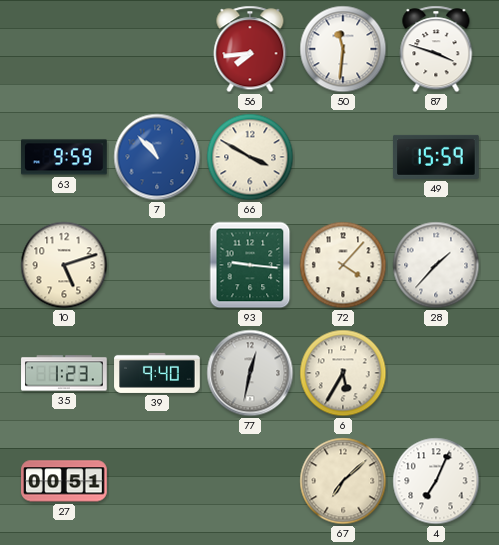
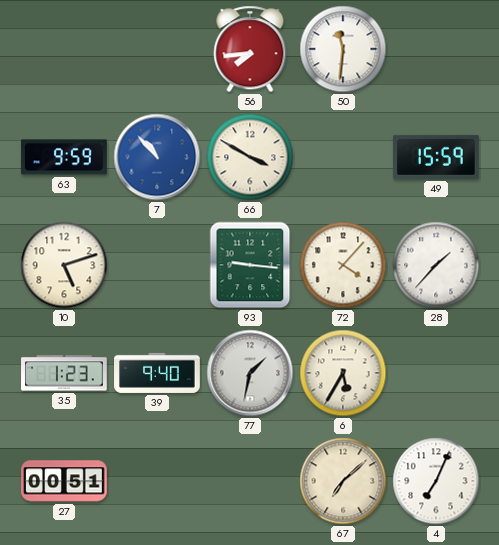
87: 3:48 -> none (436, 49)
77: 12:32 -> 1:32 (250, 373)
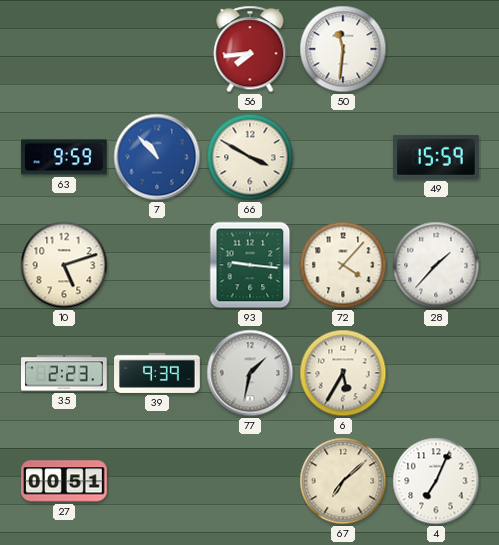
35: 1:23 -> 2:23 (64, 373)
39: 9:40 -> 9:39 (157, 373)
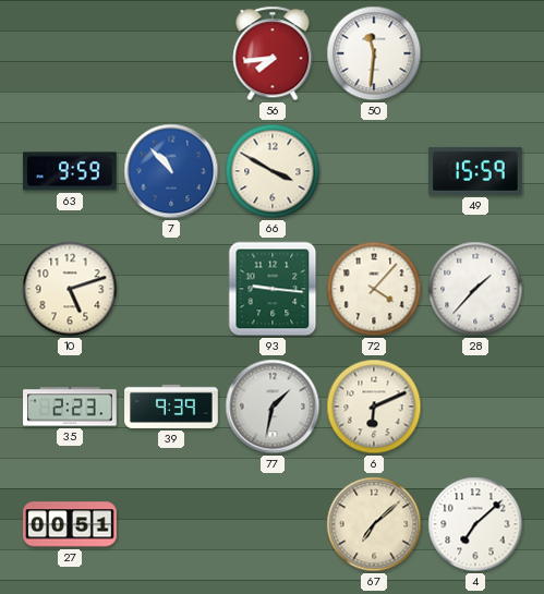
6: 5:35 -> 6:11 (374, 407)
4: 7:04 -> 7:08 (475, 524)
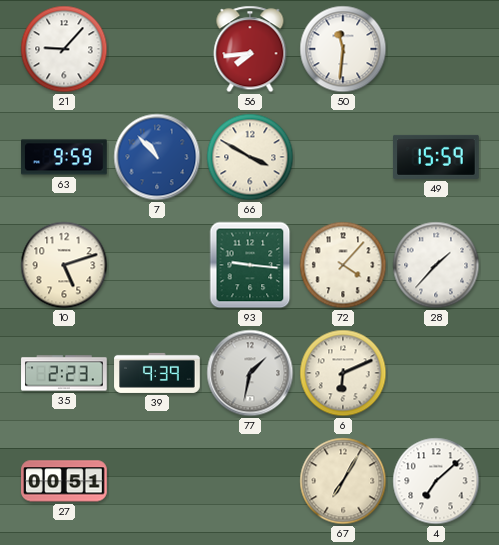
21: none -> 9:07 (64, 49)
67: 7:08 -> 7:05 (343, 481)
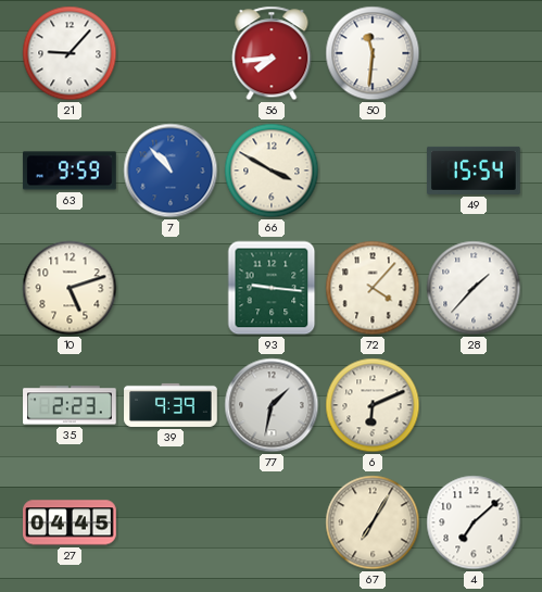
49: 15:59 -> 15:54 (475, 171)
27: 00:51 -> 04:45 (70, 522)
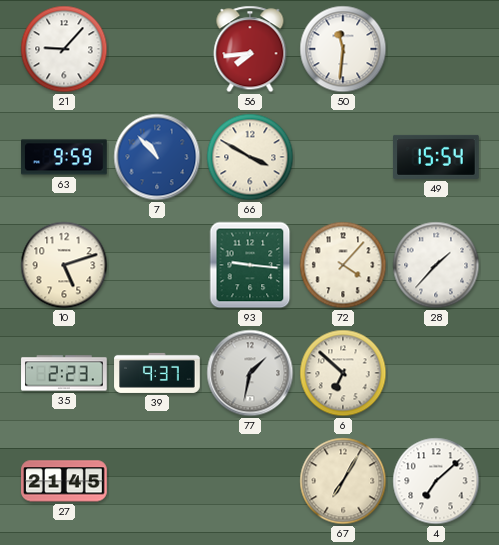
39: 9:39 -> 9:37 (157, 373)
6: 6:11 -> 6:52 (343, 373)
27: 04:45 -> 21:45 (64, 481)
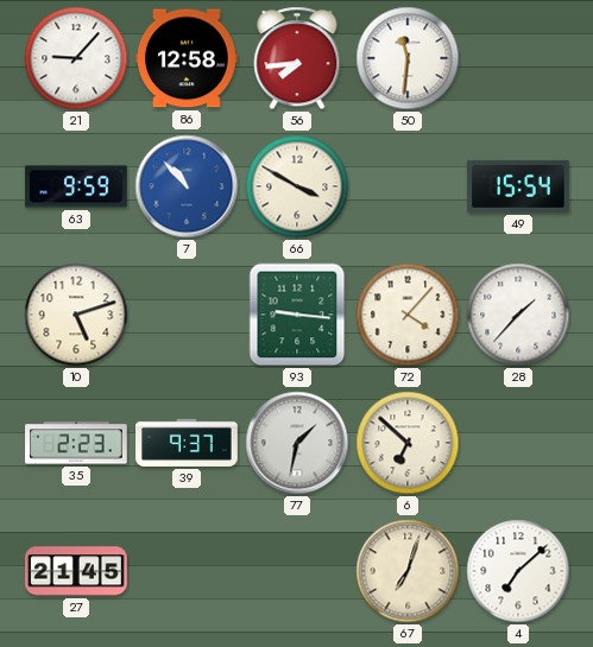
86: none -> 12:58 (188, 58)
67: 7:05 -> 7:03 (408, 571)
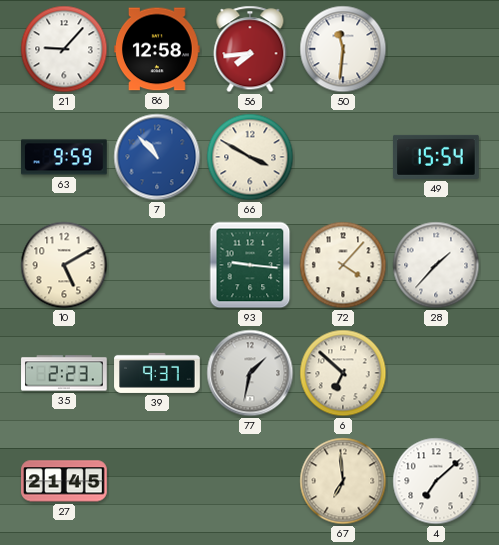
10: 5:12 -> 5:10 (64, 265)
67: 7:03 -> 6:59 (343, 481)
